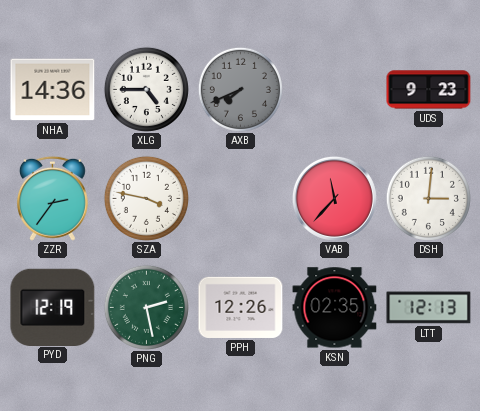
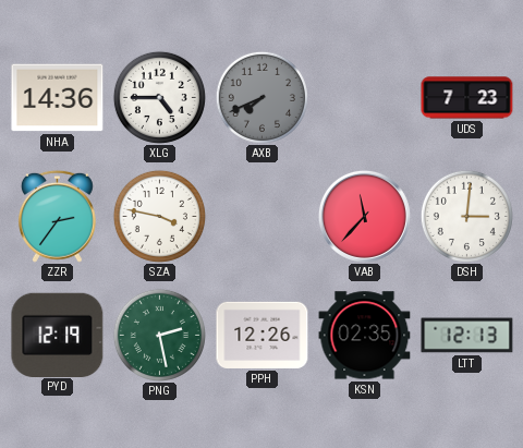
UDS: 9:23 -> 7:23 (467, 98)
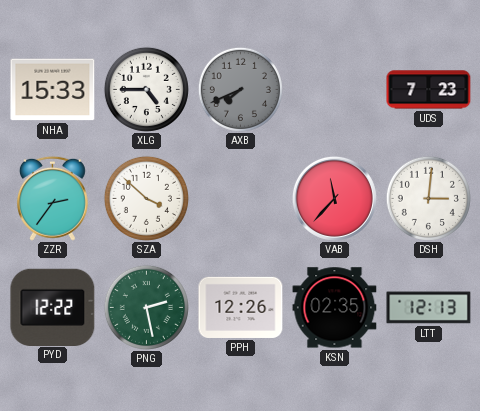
NHA: 14:36 -> 15:33 (53, 90)
SZA: 3:47 -> 3:52 (146, 198)
PYD: 12:19 -> 12:22 (53, 307)
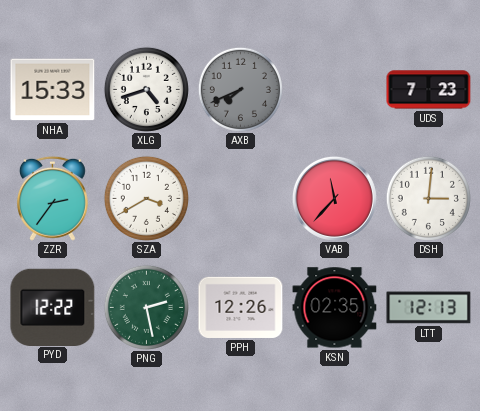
XLG: 4:45 -> 4:42 (146, 89)
SZA: 3:52 -> 3:40 (146, 198)
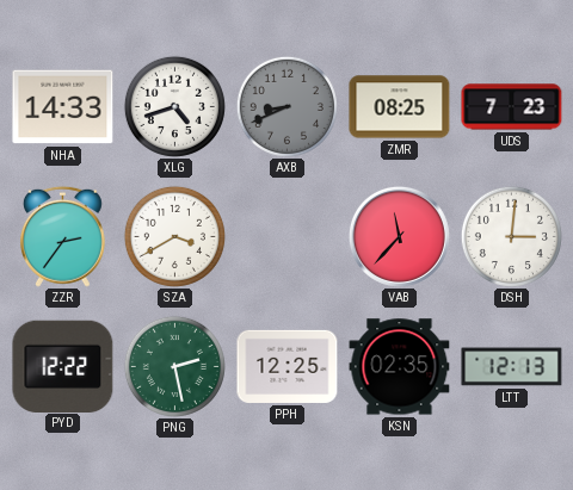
NHA: 15:33 -> 14:33 (63, 107)
AXB: 7:41 -> 8:41 (286, 106)
ZMR: none -> 08:25 (400, 107)
PPH: 12:26 -> 12:25 (288, 366)
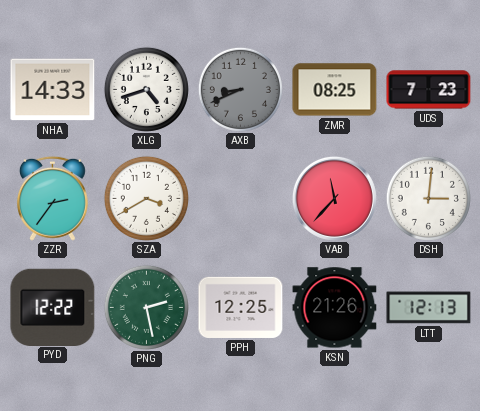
KSN: 02:35 -> 21:26 (335, 308)
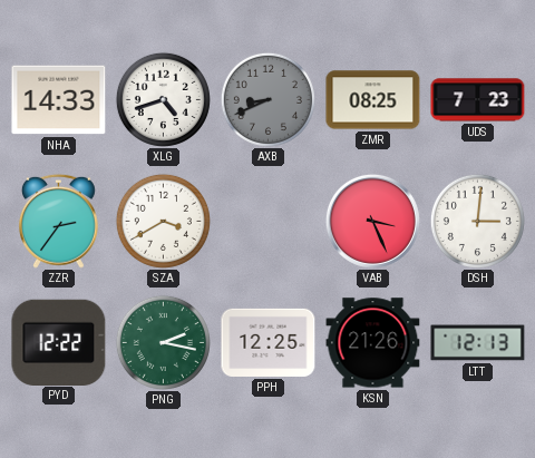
VAB: 11:37 -> 3:26 (372, 221)
PNG: 2:28 -> 2:17 (163, 342)
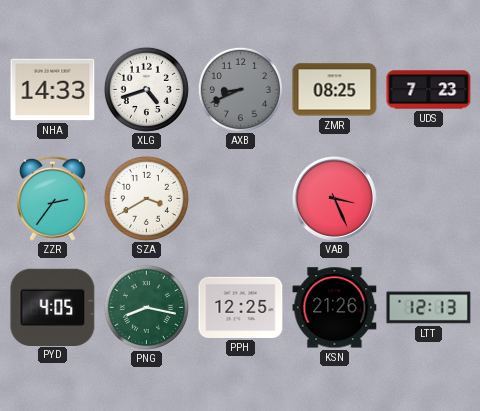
DSH: 3:01 -> none (477, 221)
PYD: 12:22 -> 4:05 (53, 307)
PNG: 2:17 -> 8:17 (146, 307)
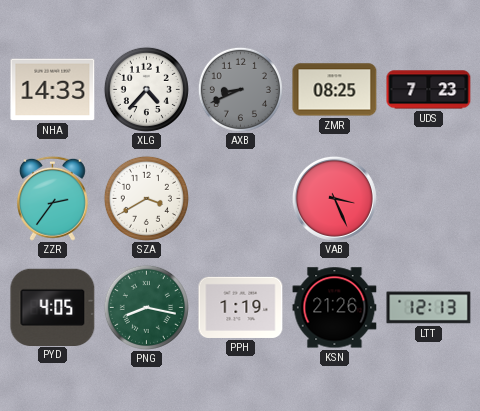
XLG: 4:42 -> 4:37 (146, 89)
PPH: 12:25 -> 1:19 (241, 307)
